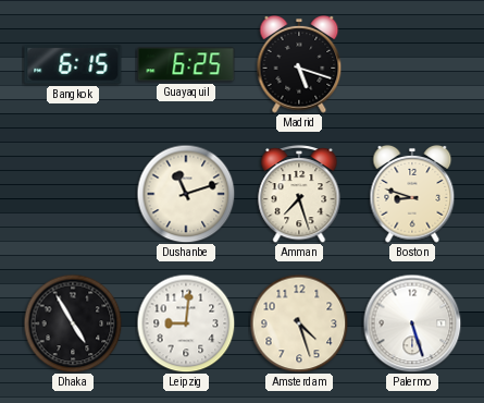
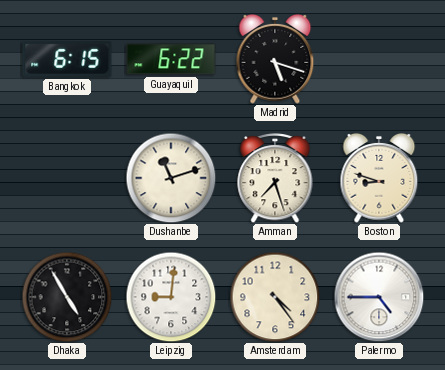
Guayaquil: 6:25 -> 6:22 (171, 59)
Amsterdam: 4:27 -> 4:24 (275, 297)
Palermo: 5:27 -> 4:45 (379, 297)
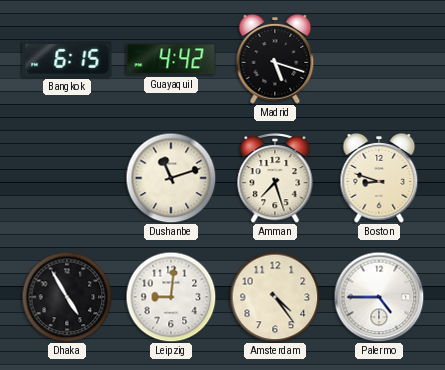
Guayaquil: 6:22 -> 4:42 (171, 59)
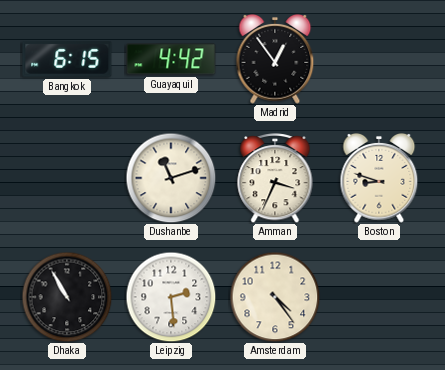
Madrid: 5:18 -> 12:54 (275, 60)
Amman: 7:27 -> 3:34 (275, 179)
Dhaka: 4:55 -> 10:55 (67, 297)
Leipzig: 9:01 -> 2:29 (171, 297)
Palermo: 4:45 -> none (379, 297)
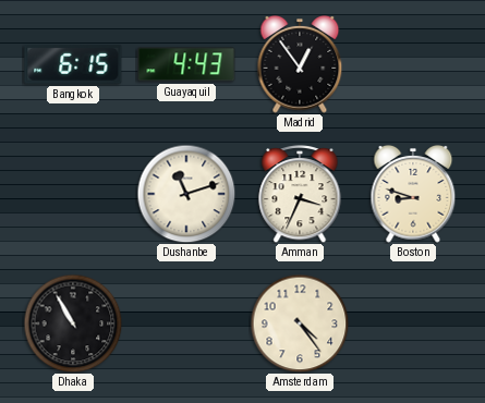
Guayaquil: 4:42 -> 4:43 (186, 64)
Leipzig: 2:29 -> none (171, 297)
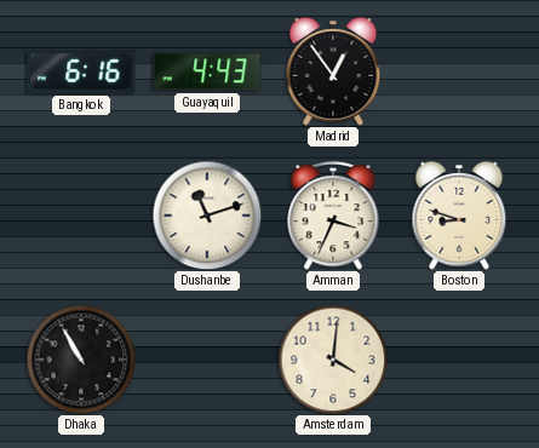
Bangkok: 6:15 -> 6:16 (81, 71)
Amsterdam: 4:24 -> 4:01 (333, 360)
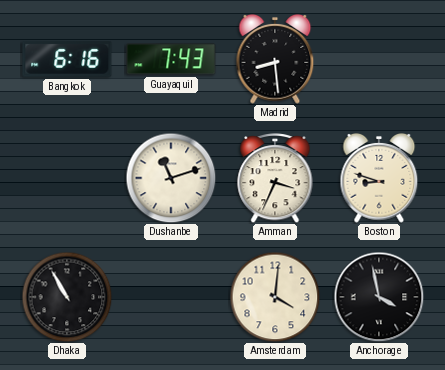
Guayaquil: 4:43 -> 7:43 (171, 59)
Madrid: 12:54 -> 8:29 (275, 60)
Anchorage: none -> 3:58 (379, 297)
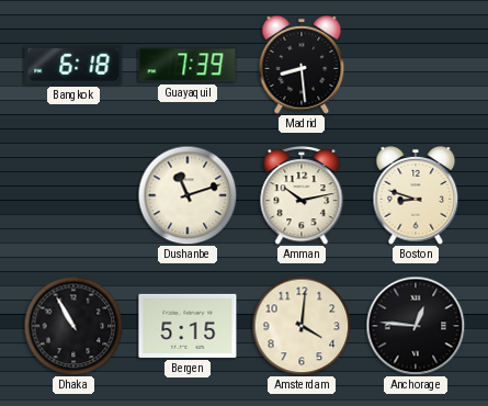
Bangkok: 6:16 -> 6:18 (73, 65)
Guayaquil: 7:43 -> 7:39 (188, 65)
Amman: 3:34 -> 10:13 (302, 196)
Bergen: none -> 5:15 (188, 326)
Anchorage: 3:58 -> 12:46 (416, 326)
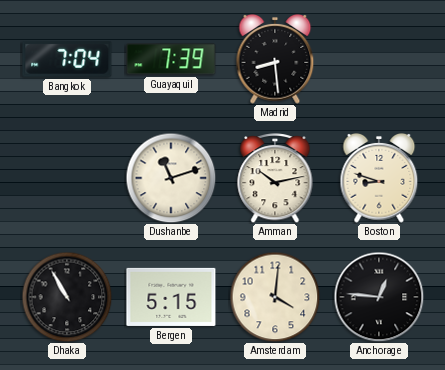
Bangkok: 6:18 -> 7:04 (67, 59)
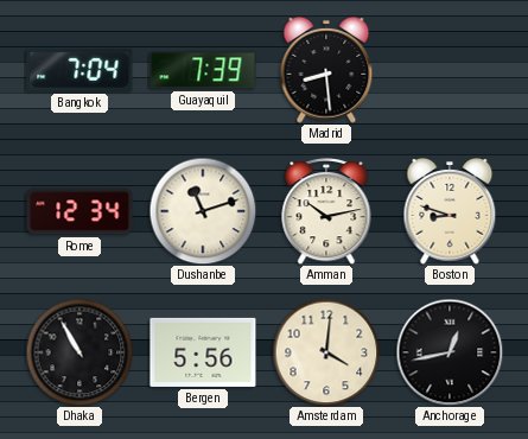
Rome: none -> 12:34 (79, 211)
Bergen: 5:15 -> 5:56 (203, 352)
Anchorage: 12:46 -> 12:43 (450, 352)
